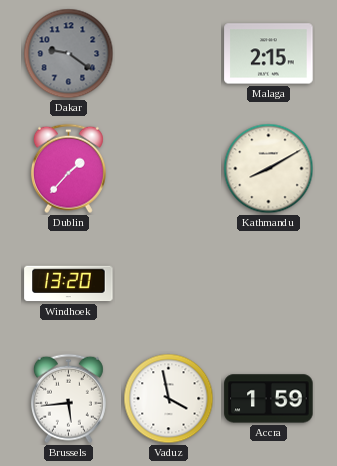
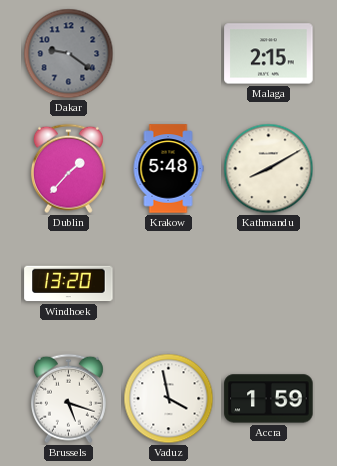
Krakow: none -> 5:48 (168, 169)
Brussels: 5:44 -> 5:18 (68, 399)
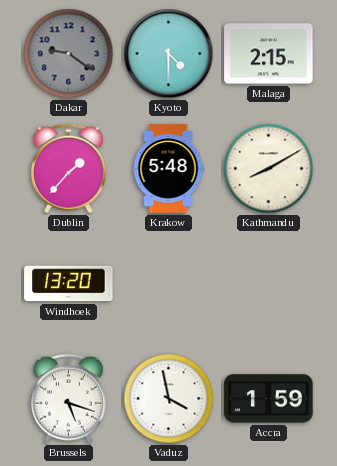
Kyoto: none -> 4:30 (169, 54)
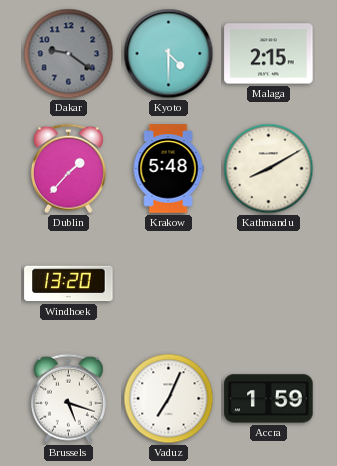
Vaduz: 3:58 -> 7:04 (169, 399)
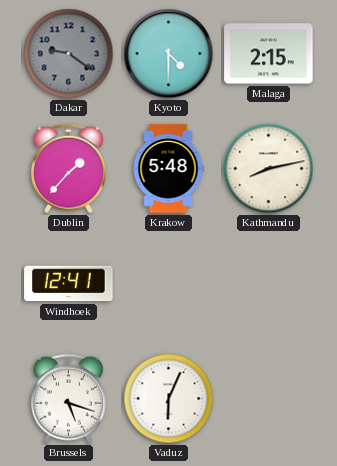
Kathmandu: 8:10 -> 8:13 (269, 169)
Windhoek: 13:20 -> 12:41 (69, 284)
Vaduz: 7:04 -> 6:04 (169, 399)
Accra: 1:59 -> none (269, 399)
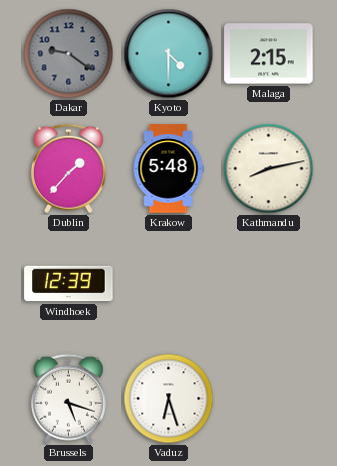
Windhoek: 12:41 -> 12:39 (69, 284)
Vaduz: 6:04 -> 6:27 (169, 399)
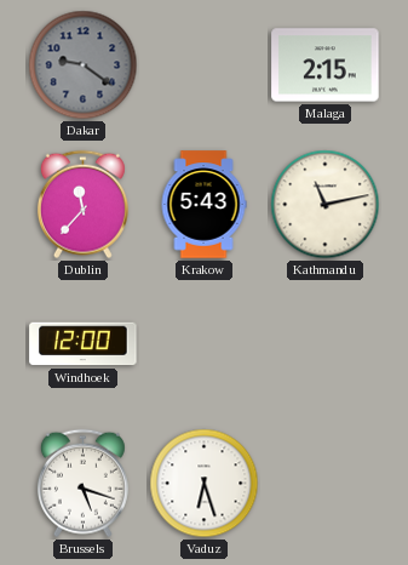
Kyoto: 4:30 -> none (169, 54)
Dublin: 1:37 -> 11:37 (82, 205)
Krakow: 5:48 -> 5:43 (203, 205)
Kathmandu: 8:13 -> 11:13 (326, 205)
Windhoek: 12:39 -> 12:00 (84, 344)
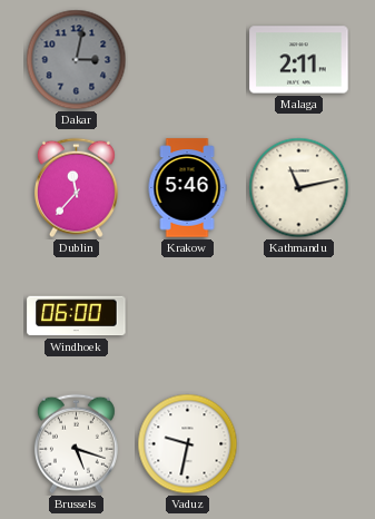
Dakar: 9:21 -> 3:02 (77, 60)
Malaga: 2:15 -> 2:11 (299, 60)
Krakow: 5:43 -> 5:46 (187, 188)
Windhoek: 12:00 -> 06:00 (77, 316)
Vaduz: 6:27 -> 9:32 (188, 444)
